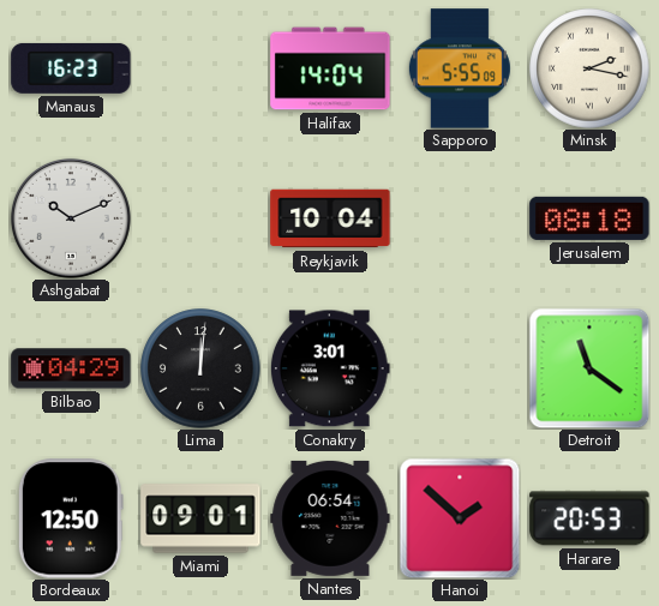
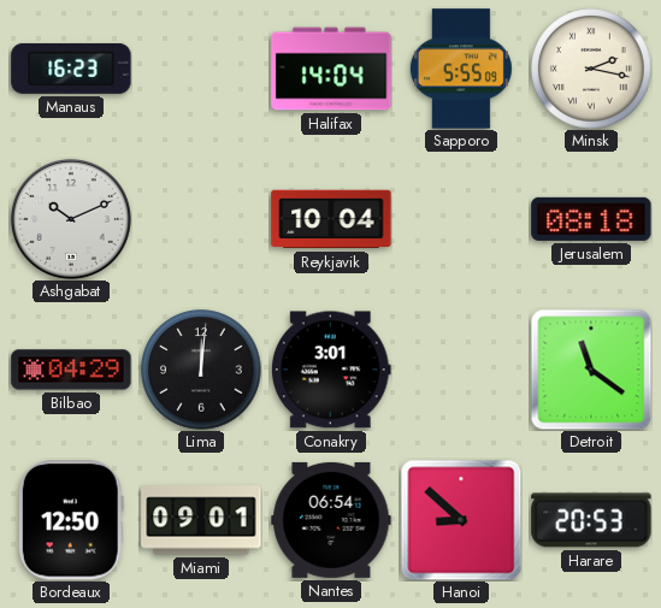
Hanoi: 1:52 -> 8:52 (461, 520)
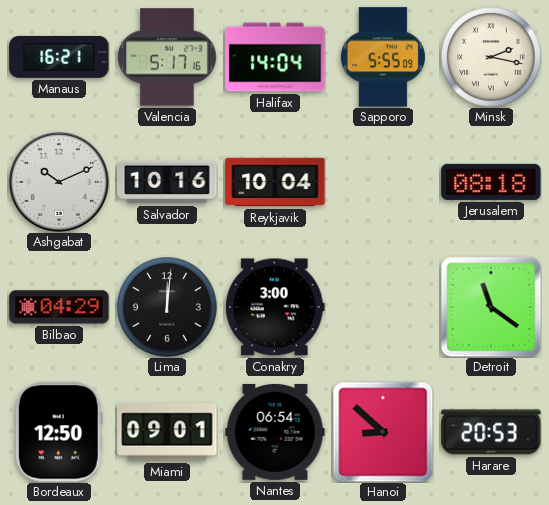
Manaus: 16:23 -> 16:21 (59, 57)
Valencia: none -> 5:17 (167, 57)
Salvador: none -> 10:16 (167, 182)
Conakry: 3:01 -> 3:00 (275, 307)
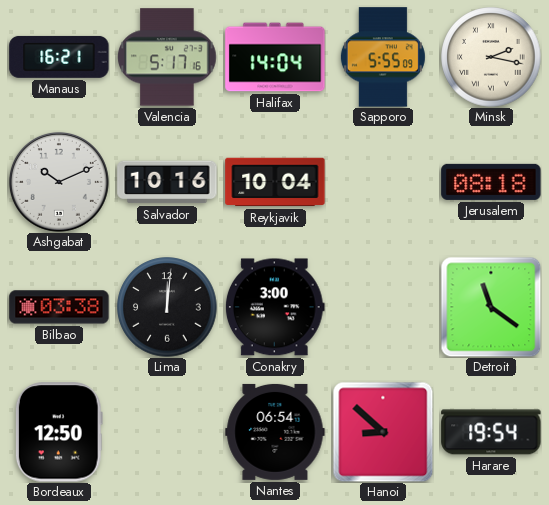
Bilbao: 04:29 -> 03:38 (59, 307)
Miami: 09:01 -> none (167, 432)
Harare: 20:53 -> 19:54 (491, 432)
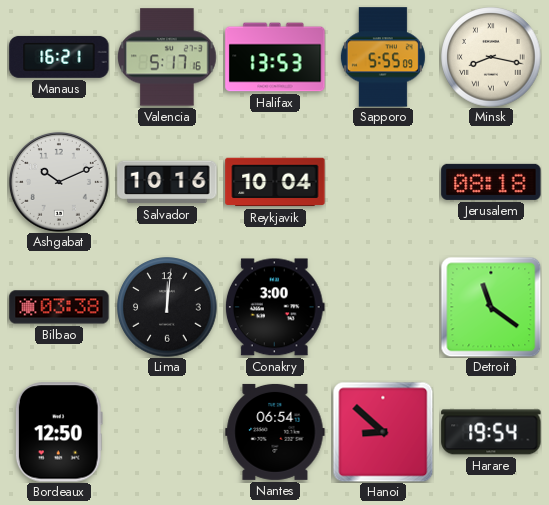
Halifax: 14:04 -> 13:53 (275, 57)
Minsk: 2:17 -> 8:17 (491, 57)
